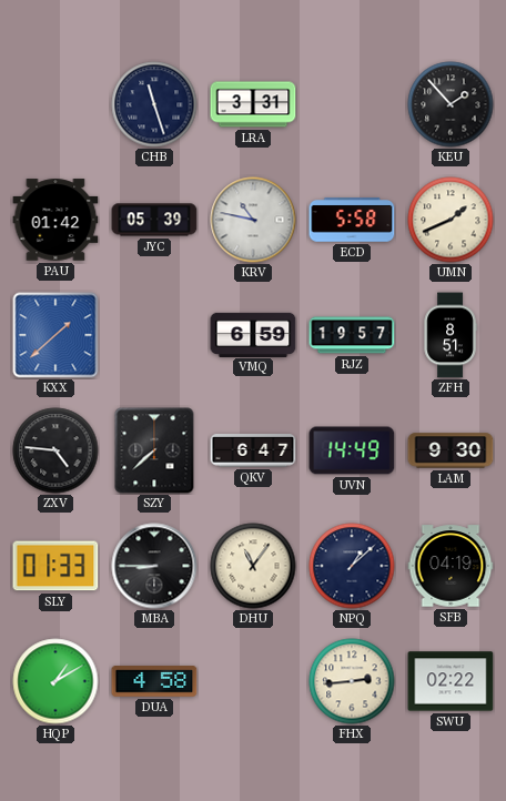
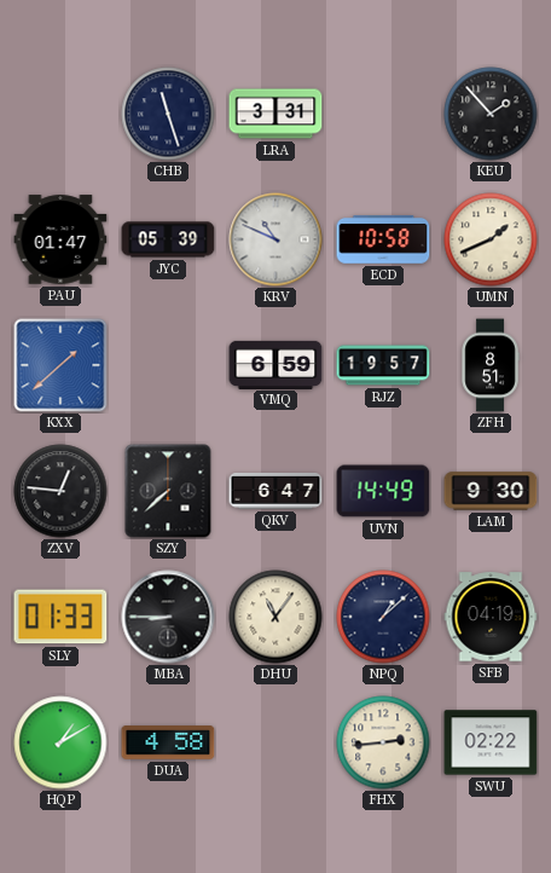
PAU: 01:42 -> 01:47 (60, 239)
KRV: 10:47 -> 10:49 (275, 239)
ECD: 5:58 -> 10:58 (383, 239)
ZXV: 4:46 -> 12:46 (60, 491)
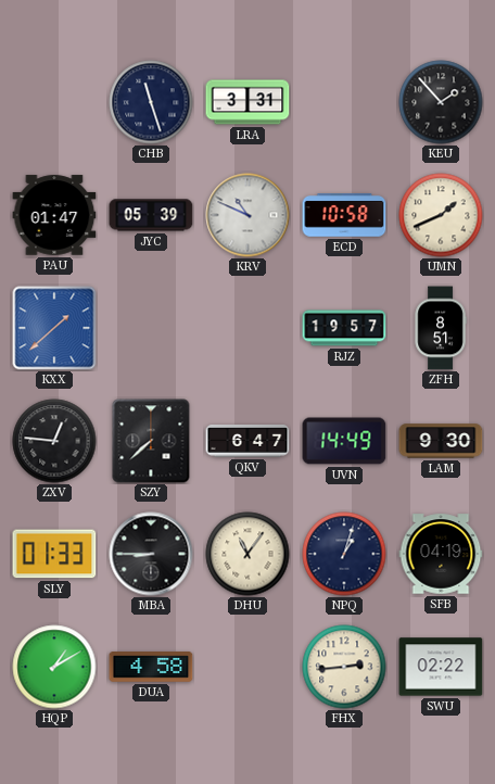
VMQ: 6:59 -> none (275, 364)
NPQ: 1:08 -> 1:03 (344, 554)
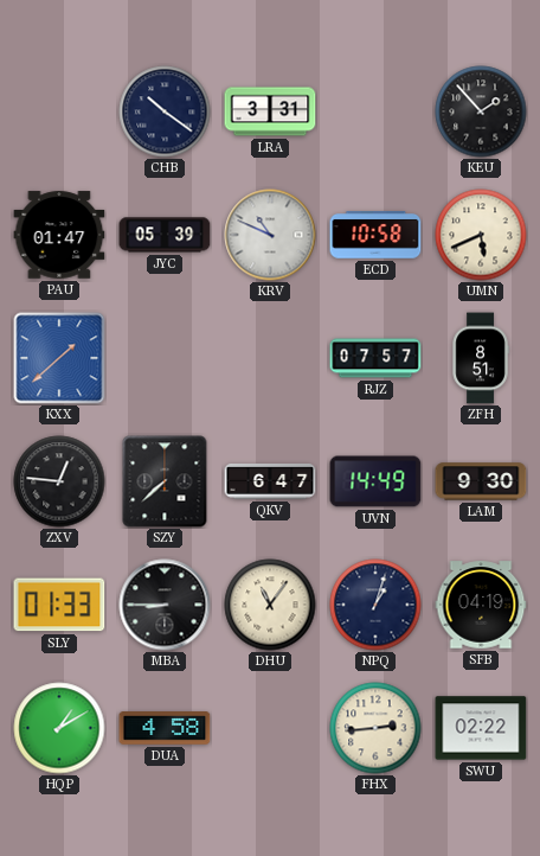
CHB: 11:27 -> 10:21 (165, 111)
UMN: 1:41 -> 5:41 (481, 235)
RJZ: 19:57 -> 07:57 (375, 358)
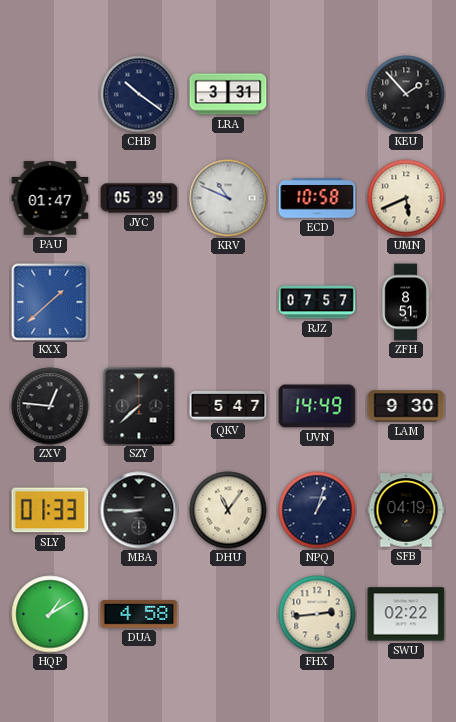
QKV: 6:47 -> 5:47 (228, 407)
